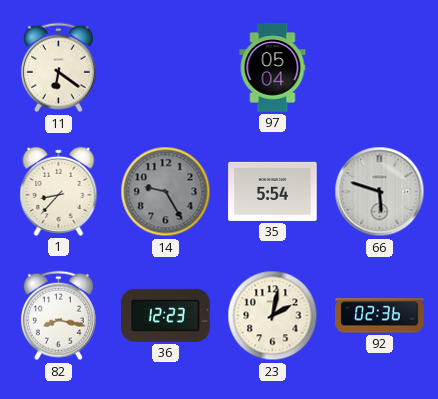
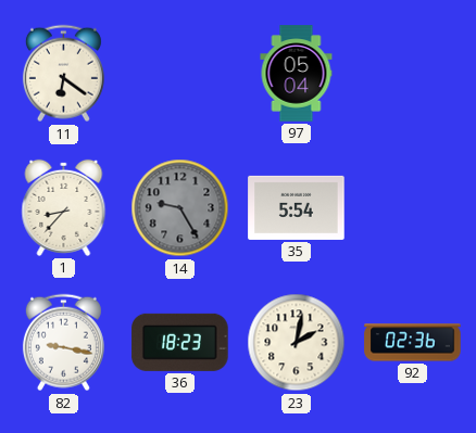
66: 5:48 -> none (380, 192)
82: 8:17 -> 9:17 (63, 343)
36: 12:23 -> 18:23 (180, 342)
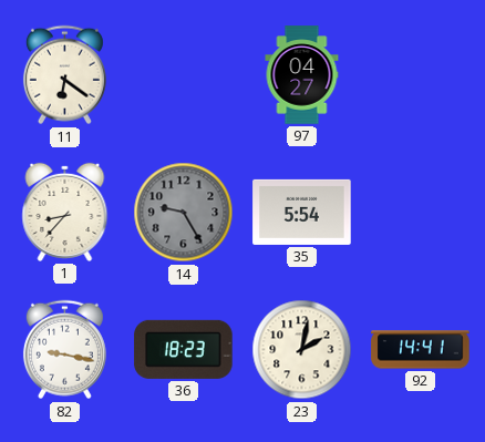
97: 05:04 -> 04:27 (302, 75)
92: 02:36 -> 14:41 (421, 350)
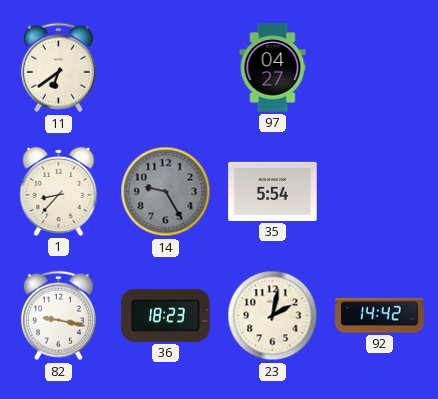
11: 6:21 -> 6:39 (58, 68)
92: 14:41 -> 14:42 (380, 316)
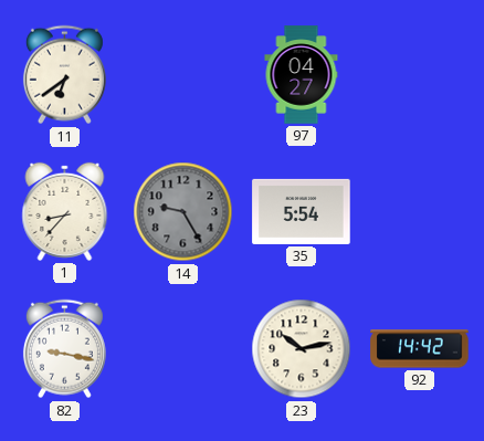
36: 18:23 -> none (166, 315)
23: 2:02 -> 10:13 (302, 349)
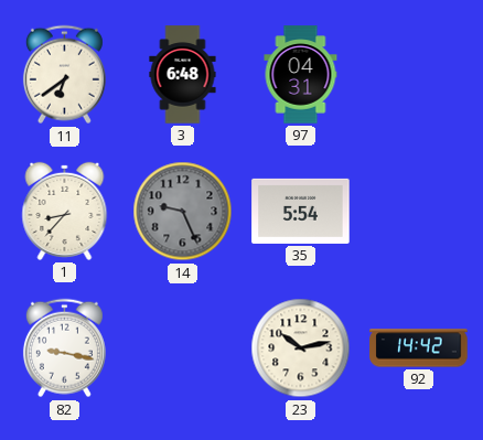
3: none -> 6:48 (183, 75)
97: 04:27 -> 04:31 (301, 75)
14: 9:25 -> 9:26 (183, 212)
